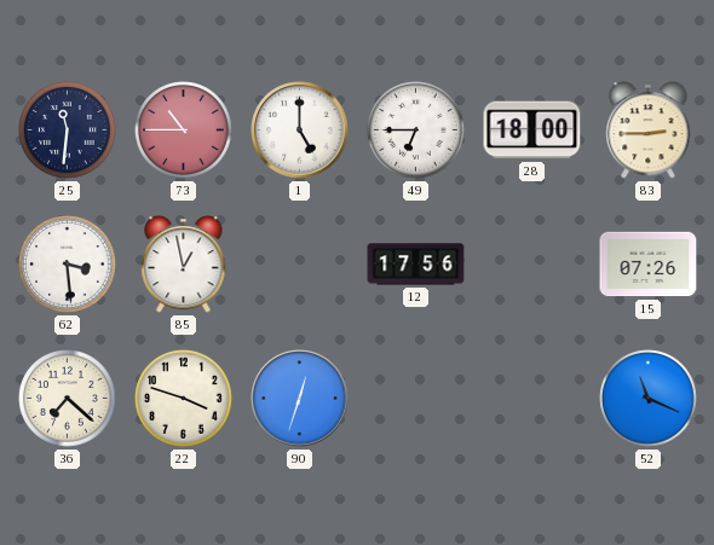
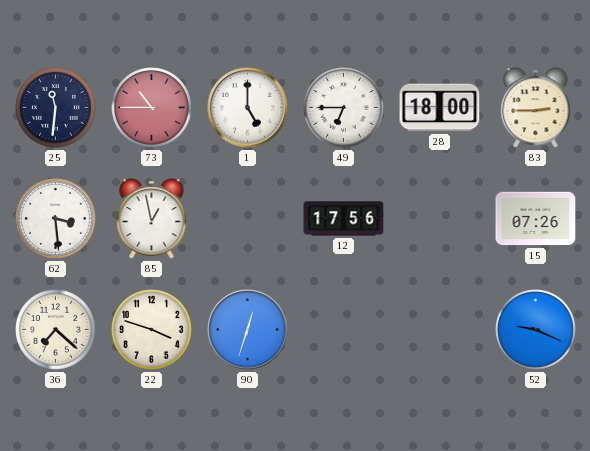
52: 11:19 -> 9:19 (536, 330)
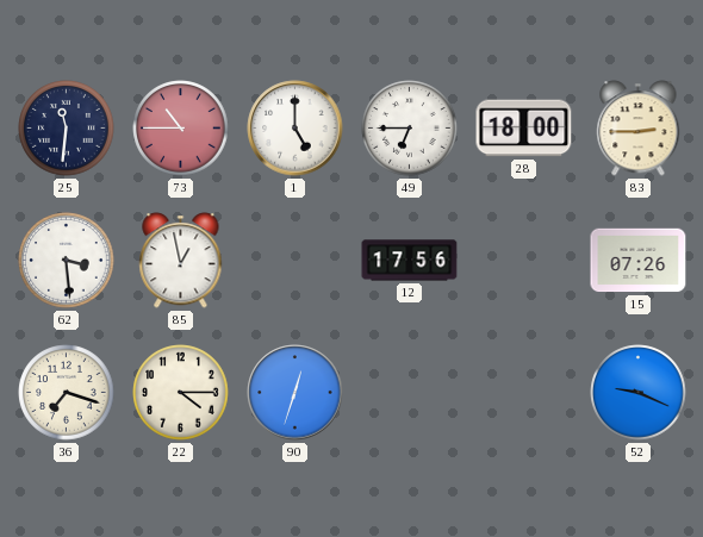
36: 7:22 -> 7:18 (67, 393)
22: 3:48 -> 4:15 (181, 393)
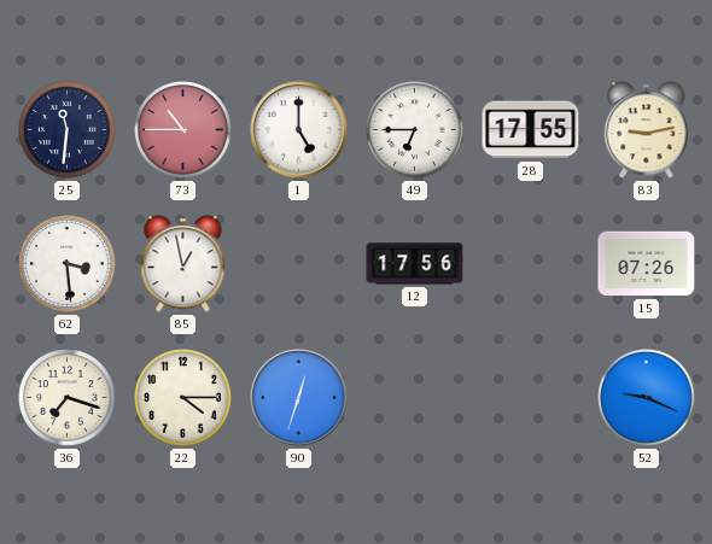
28: 18:00 -> 17:55 (531, 130)
83: 2:45 -> 9:13 (647, 130)
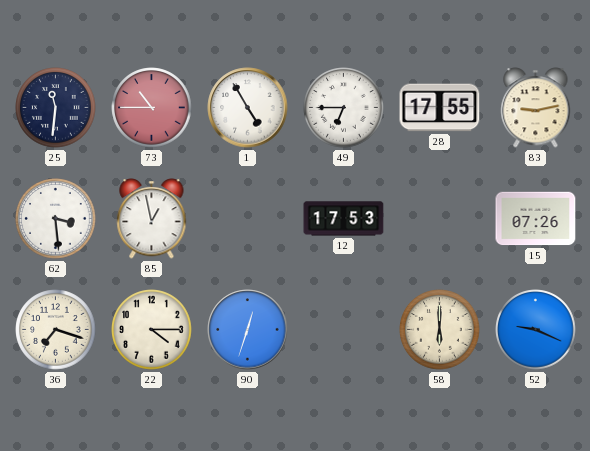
1: 5:00 -> 4:55 (248, 108)
12: 17:56 -> 17:53 (344, 219)
58: none -> 6:00 (440, 330)
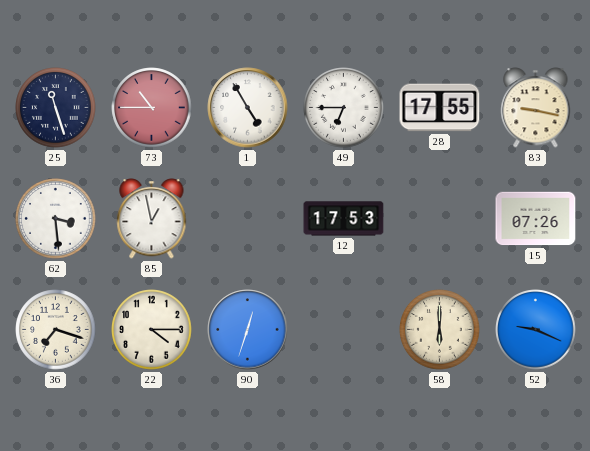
25: 11:31 -> 11:27 (56, 108)
83: 9:13 -> 9:17 (536, 108)
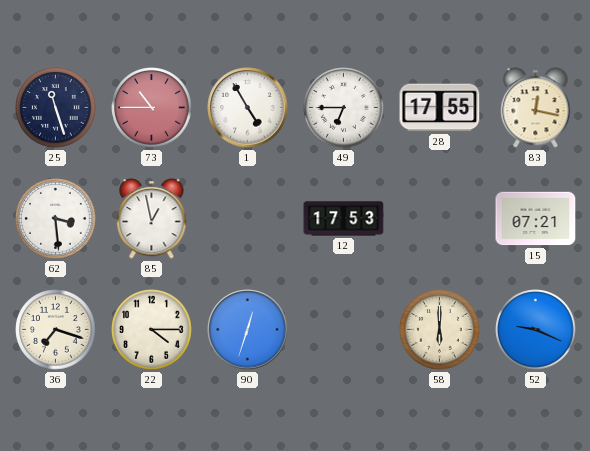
83: 9:17 -> 12:17 (536, 108)
15: 07:26 -> 07:21 (536, 219)
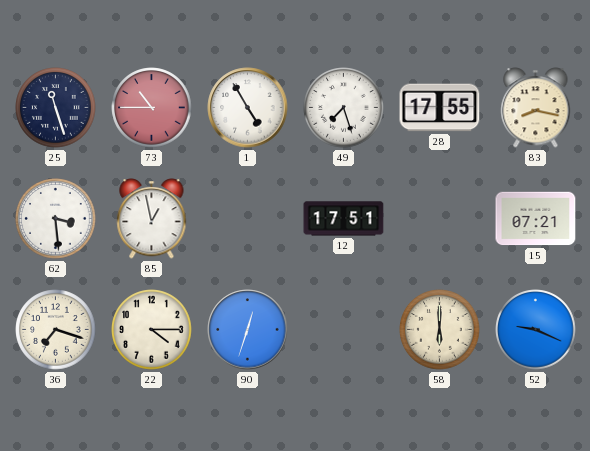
49: 6:45 -> 7:27 (344, 108)
83: 12:17 -> 8:17 (536, 108)
12: 17:53 -> 17:51 (344, 219)
